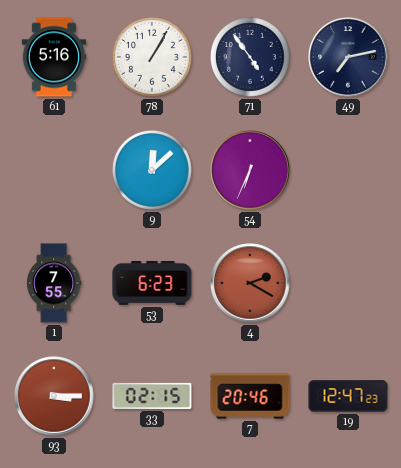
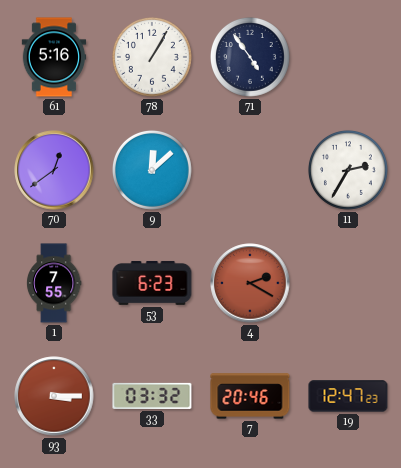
49: 7:13 -> none (348, 57)
70: none -> 12:39 (54, 170)
54: 6:34 -> none (250, 170)
11: none -> 2:35 (348, 170)
33: 02:15 -> 03:32 (152, 396)
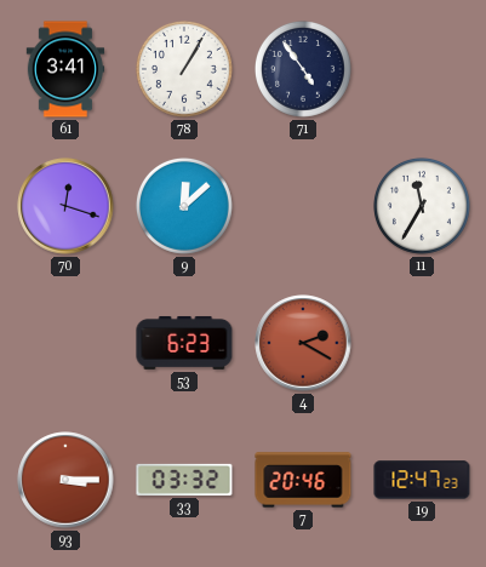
61: 5:16 -> 3:41 (65, 69)
70: 12:39 -> 12:18 (65, 206)
11: 2:35 -> 11:35 (422, 206)
1: 7:55 -> none (54, 283)
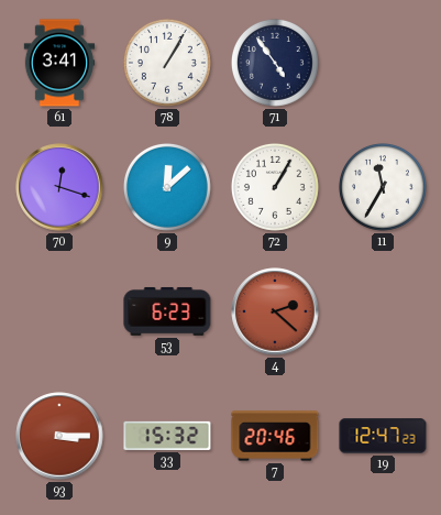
72: none -> 1:05 (275, 187)
4: 2:20 -> 2:22 (275, 311)
33: 03:32 -> 15:32 (167, 436)
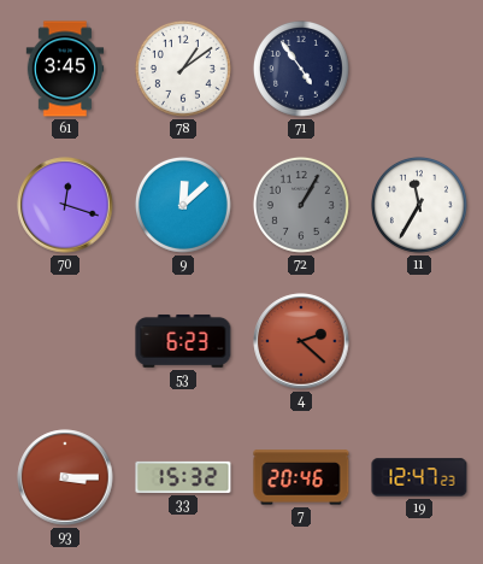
61: 3:41 -> 3:45 (65, 69)
78: 1:05 -> 1:09 (183, 69)
72 dial: white -> grey (301, 205)
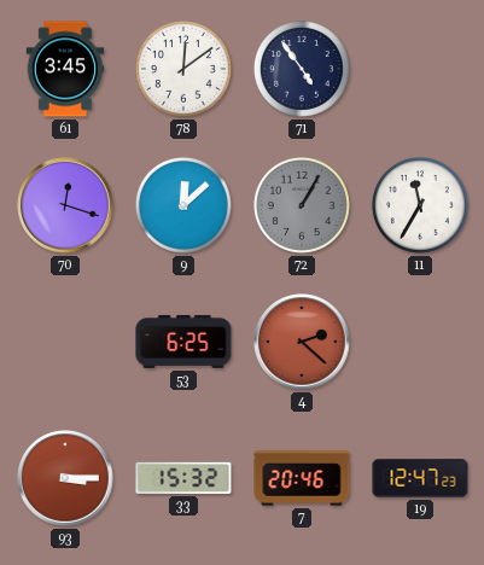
78: 1:09 -> 12:09 (183, 69)
53: 6:23 -> 6:25 (183, 342)
